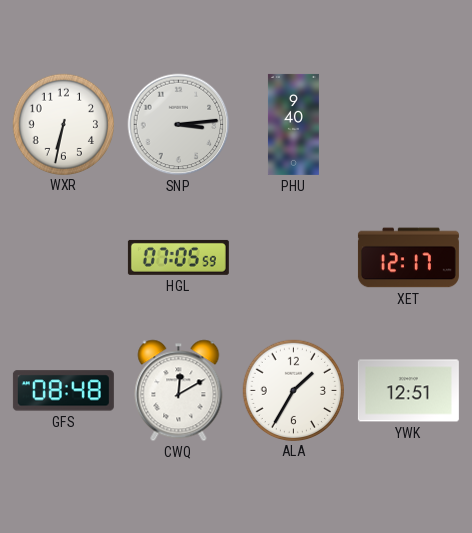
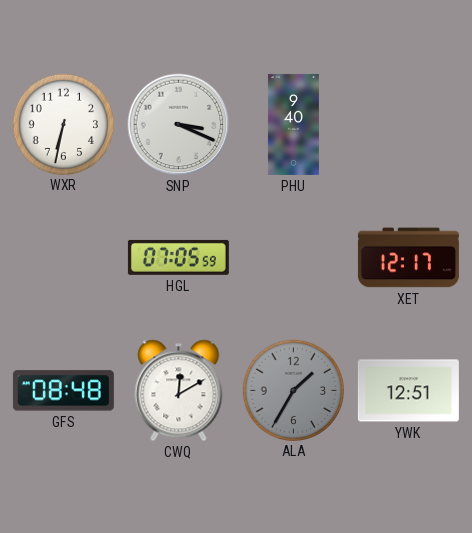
SNP: 3:14 -> 3:19 (179, 125)
ALA dial: white -> grey (293, 390)
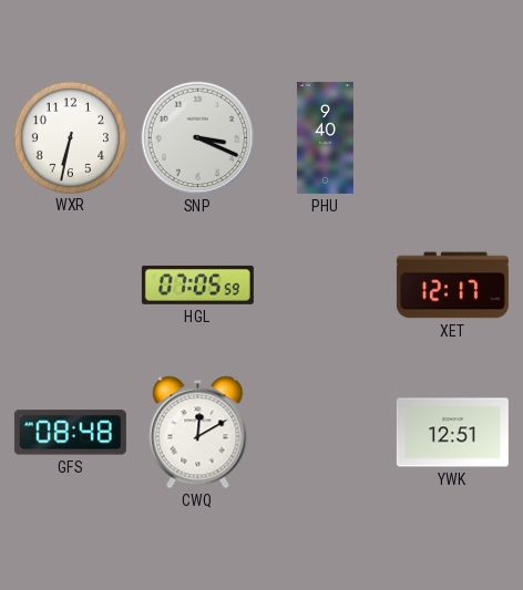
ALA: 1:35 -> none (293, 390)
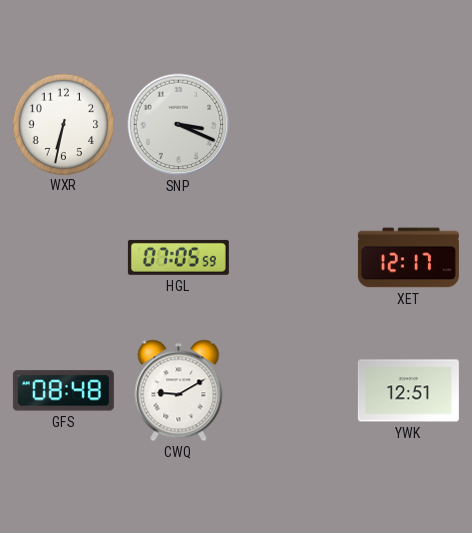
PHU: 9:40 -> none (325, 137)
CWQ: 12:10 -> 9:10 (179, 391)
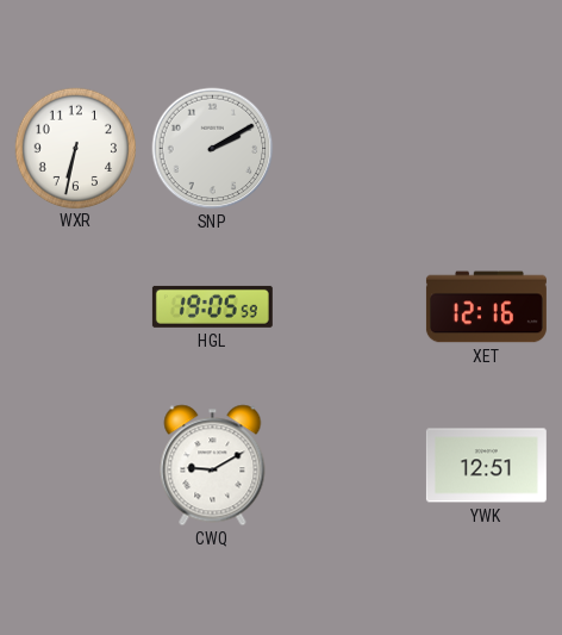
SNP: 3:19 -> 2:10 (213, 149)
HGL: 07:05 -> 19:05 (212, 306)
XET: 12:17 -> 12:16 (486, 307)
GFS: 08:48 -> none (63, 391)
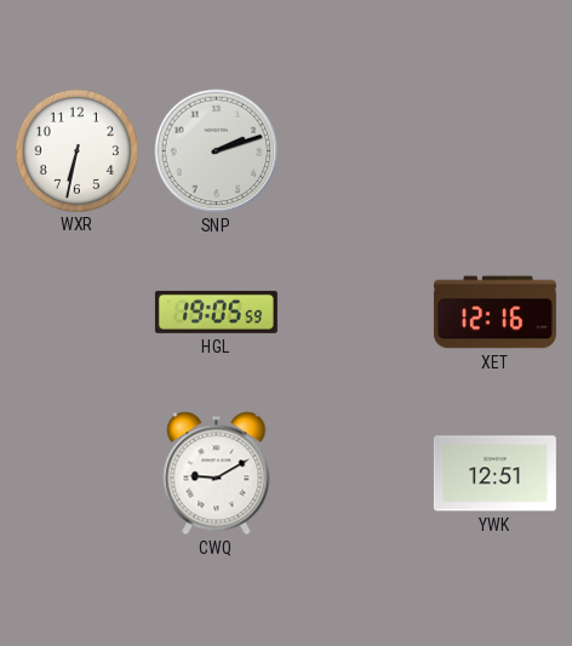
SNP: 2:10 -> 2:12 (217, 152)
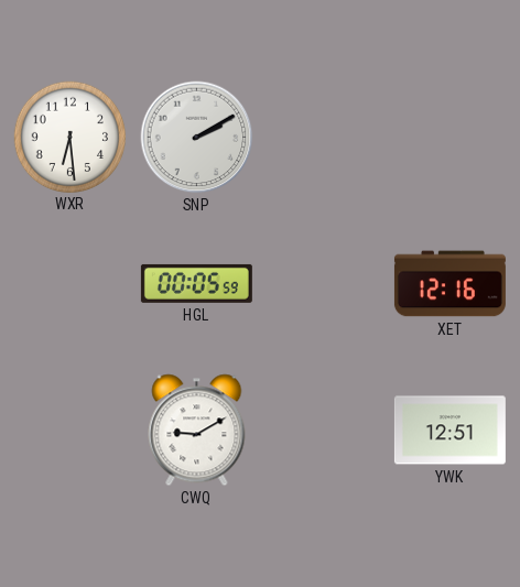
WXR: 6:32 -> 6:29 (69, 137)
SNP: 2:12 -> 2:10 (197, 138)
HGL: 19:05 -> 00:05 (196, 283)
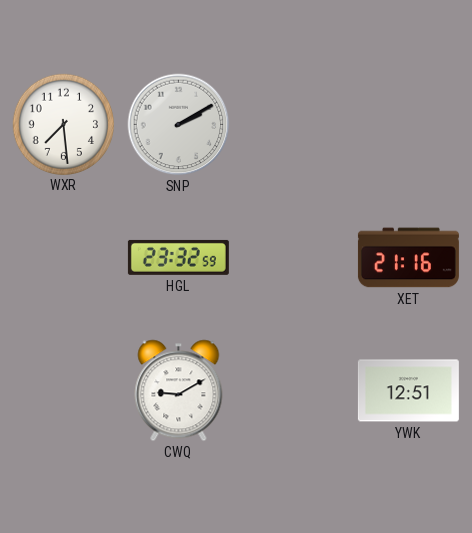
WXR: 6:29 -> 7:29 (63, 124)
HGL: 00:05 -> 23:32 (178, 257)
XET: 12:16 -> 21:16 (408, 258)
